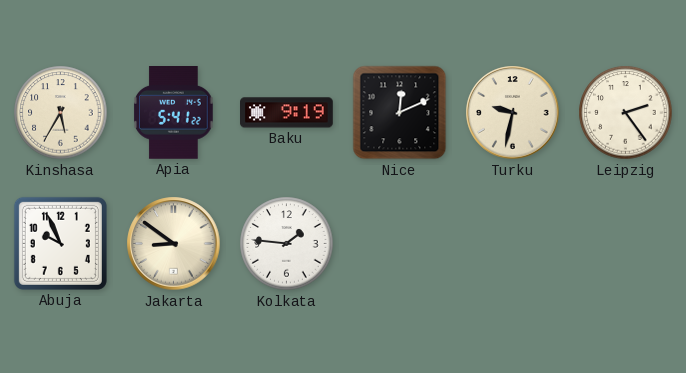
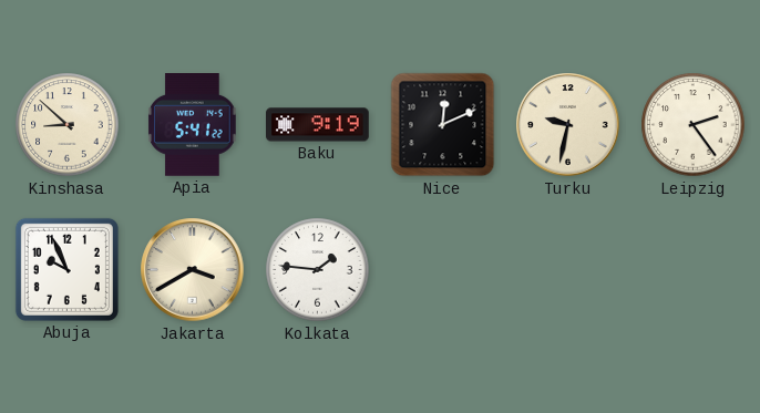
Kinshasa: 5:35 -> 8:52 (68, 125)
Jakarta: 8:51 -> 3:40 (193, 270)
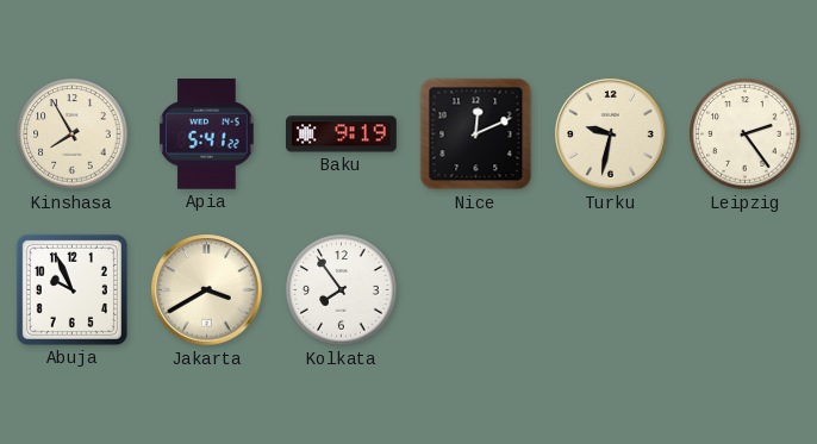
Kinshasa: 8:52 -> 7:55 (73, 135)
Kolkata: 1:46 -> 7:54 (342, 290)
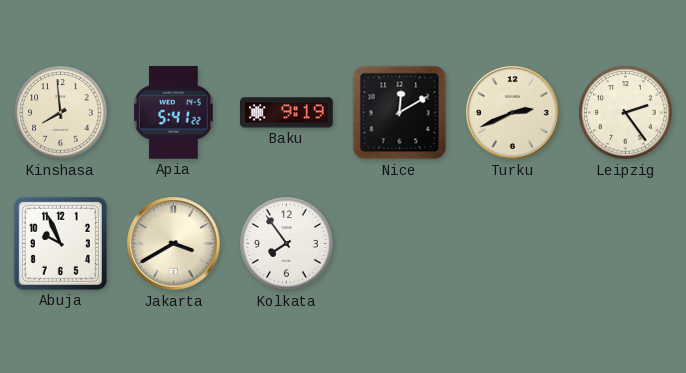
Kinshasa: 7:55 -> 7:59 (61, 113)
Nice: 12:11 -> 12:10 (400, 113)
Turku: 9:32 -> 2:41 (513, 113)
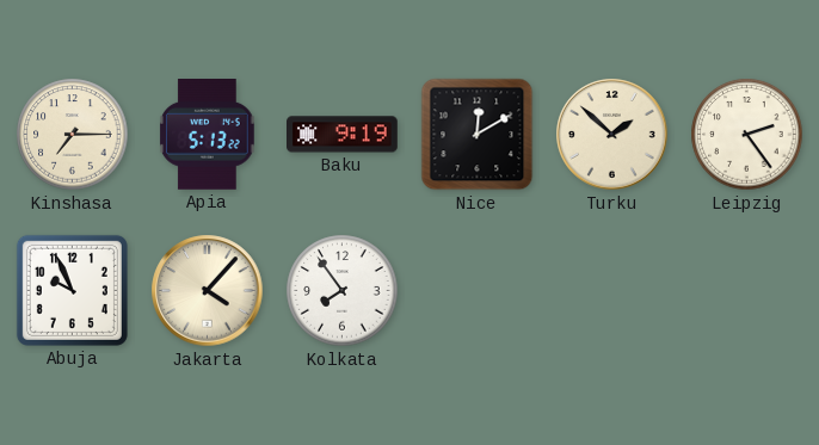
Kinshasa: 7:59 -> 7:15 (73, 135)
Apia: 5:41 -> 5:13 (208, 135)
Turku: 2:41 -> 1:52 (612, 135)
Jakarta: 3:40 -> 4:07 (208, 291)
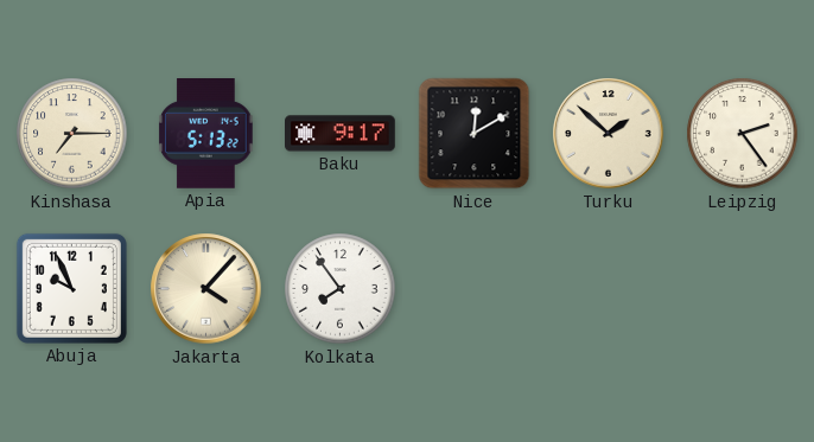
Baku: 9:19 -> 9:17 (341, 134)
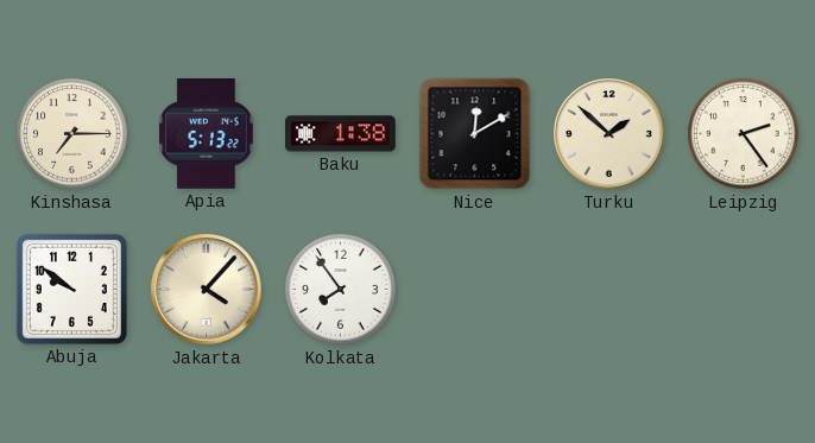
Baku: 9:17 -> 1:38 (341, 134)
Abuja: 9:56 -> 9:51 (71, 289)
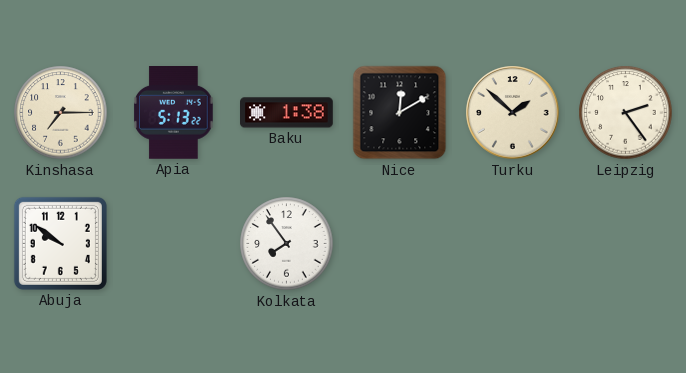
Jakarta: 4:07 -> none (207, 290)
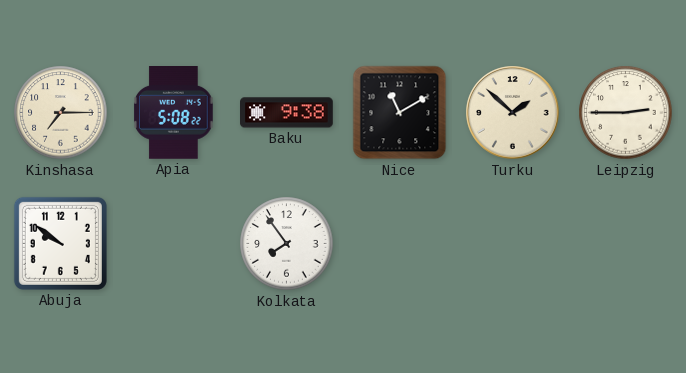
Apia: 5:13 -> 5:08 (174, 113)
Baku: 1:38 -> 9:38 (287, 113)
Nice: 12:10 -> 11:10 (400, 113)
Leipzig: 2:24 -> 2:45 (626, 113)
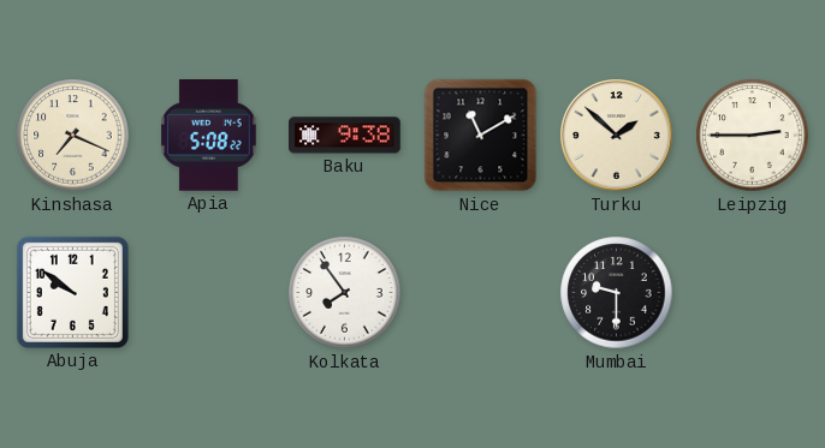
Kinshasa: 7:15 -> 7:19 (73, 136)
Mumbai: none -> 9:30 (617, 293)
